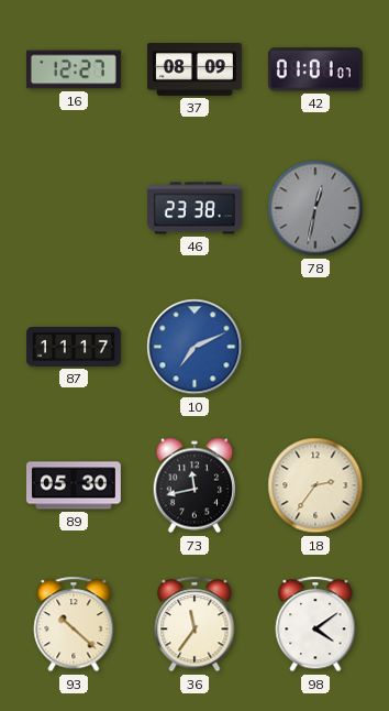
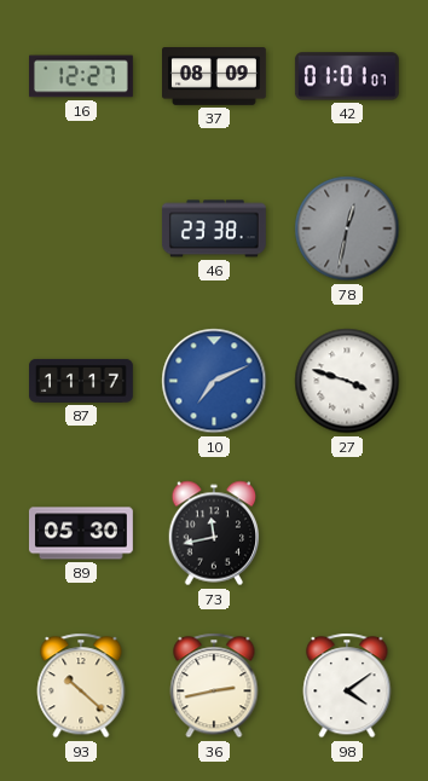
27: none -> 3:48 (347, 381)
18: 2:36 -> none (315, 485)
36: 11:36 -> 2:43 (214, 685)
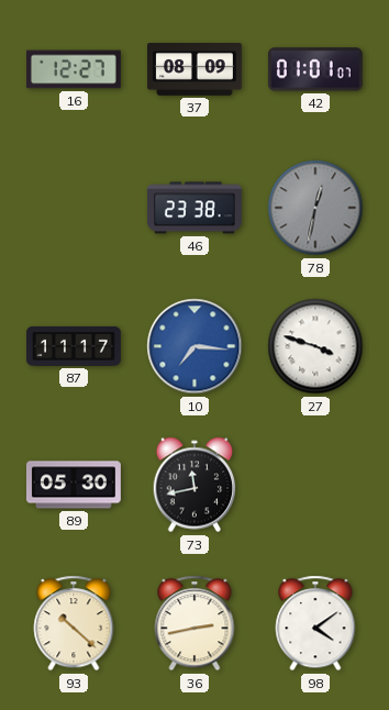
10: 7:11 -> 7:16 (194, 346)
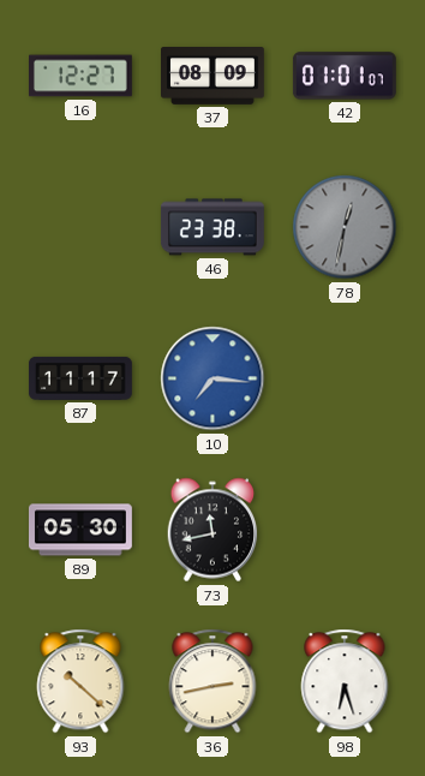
27: 3:48 -> none (315, 346)
98: 4:09 -> 6:27 (345, 681)
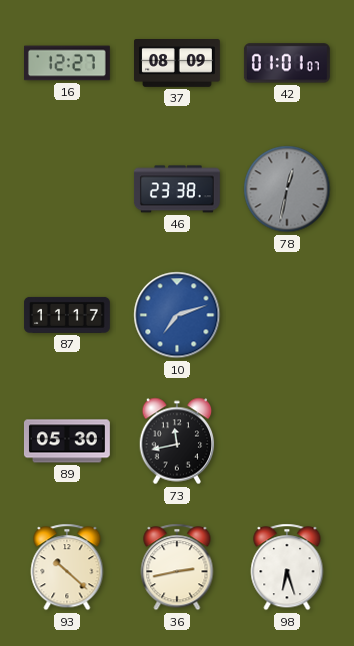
10: 7:16 -> 7:12 (177, 315)
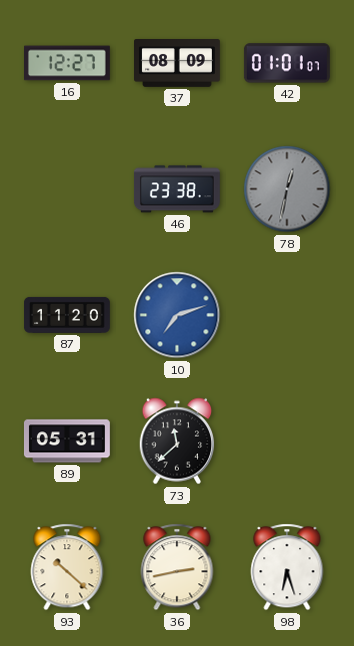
87: 11:17 -> 11:20 (68, 315)
89: 05:30 -> 05:31 (67, 441)
73: 11:43 -> 11:38 (177, 441)
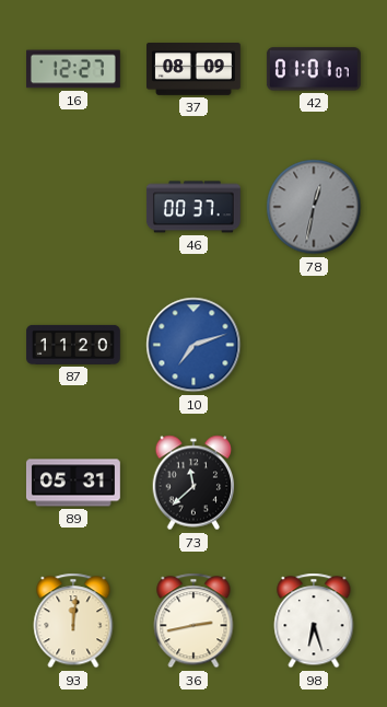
46: 23:38 -> 00:37 (193, 207)
93: 10:22 -> 12:01 (73, 621)
